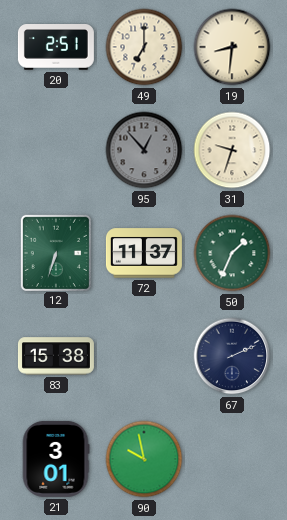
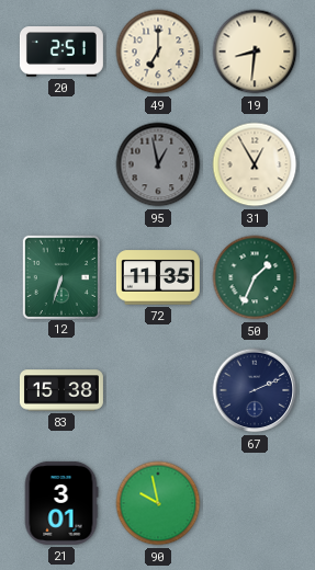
95: 12:53 -> 12:58 (158, 164)
31: 9:33 -> 12:55 (255, 164)
72: 11:37 -> 11:35 (158, 277)
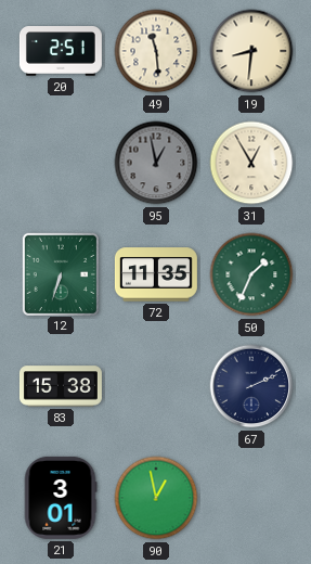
49: 7:00 -> 11:29 (156, 51)
90: 9:58 -> 12:58 (156, 498)
